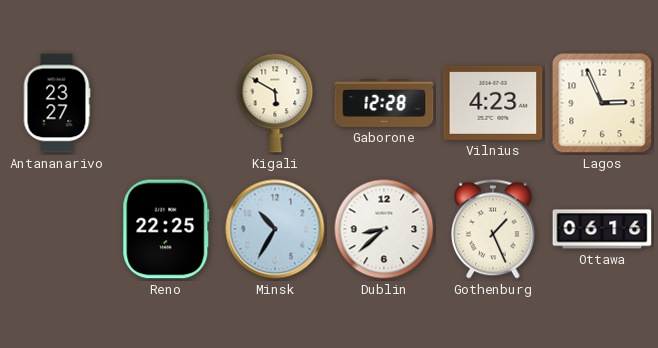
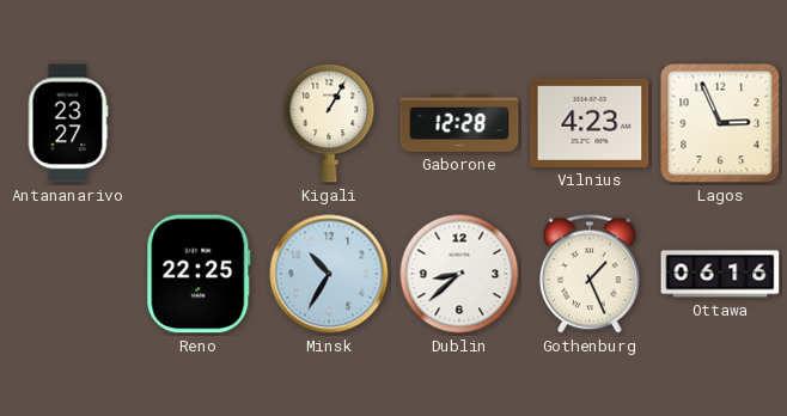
Kigali: 5:50 -> 1:05 (329, 123)
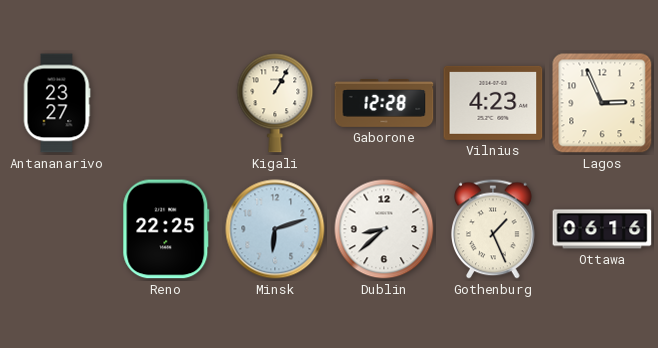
Minsk: 10:35 -> 6:12 (275, 229)
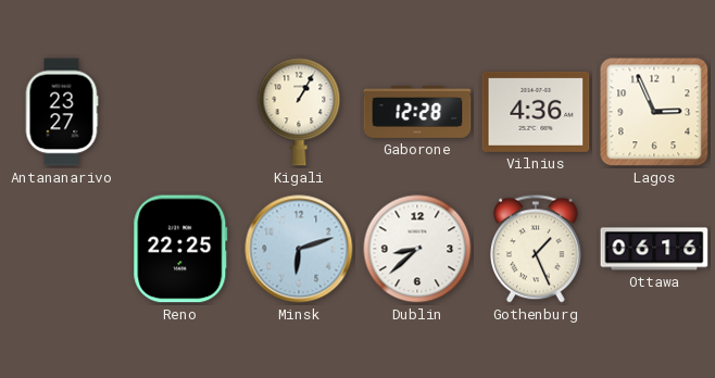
Vilnius: 4:23 -> 4:36 (536, 112)
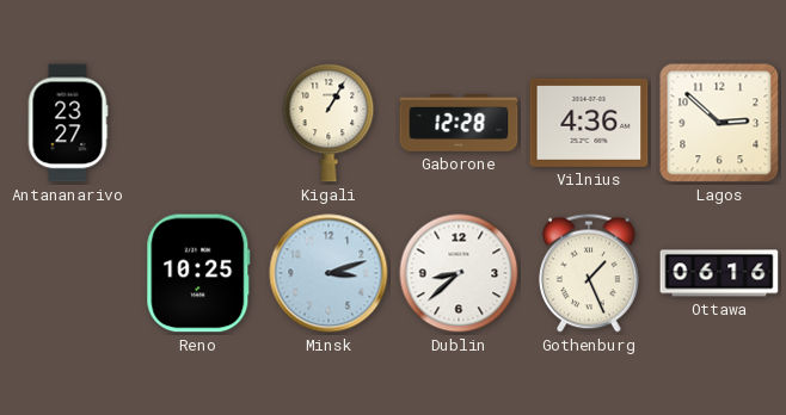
Lagos: 2:56 -> 2:52 (719, 123)
Reno: 22:25 -> 10:25 (198, 273)
Minsk: 6:12 -> 3:12 (328, 273)
